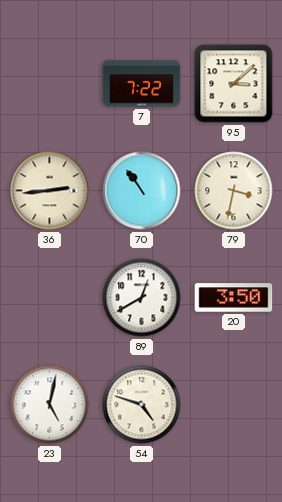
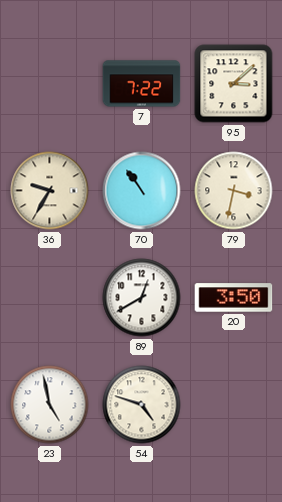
36: 2:44 -> 9:35 (50, 191)
23: 5:02 -> 4:58 (50, 405)
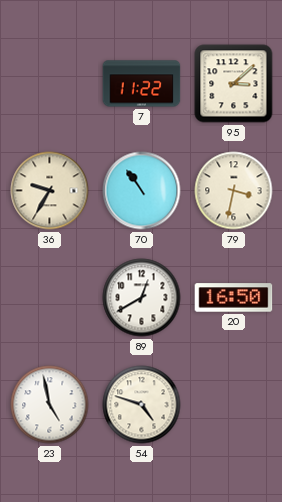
7: 7:22 -> 11:22 (142, 84)
20: 3:50 -> 16:50 (234, 298)
